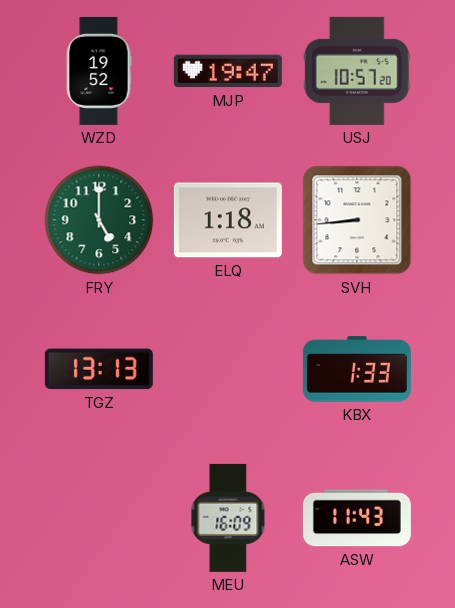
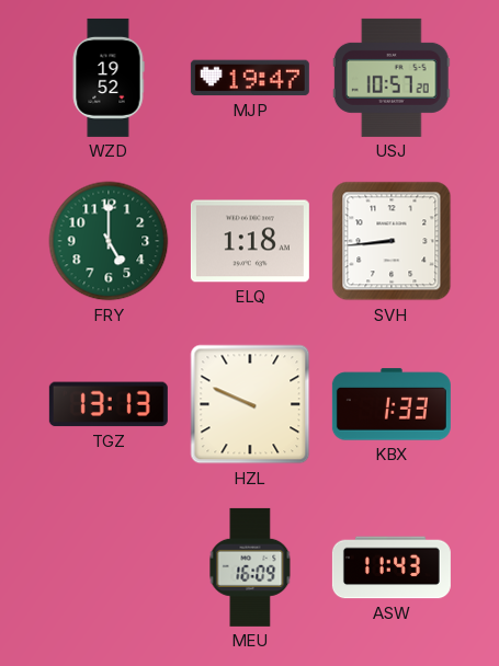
HZL: none -> 9:49 (250, 404)
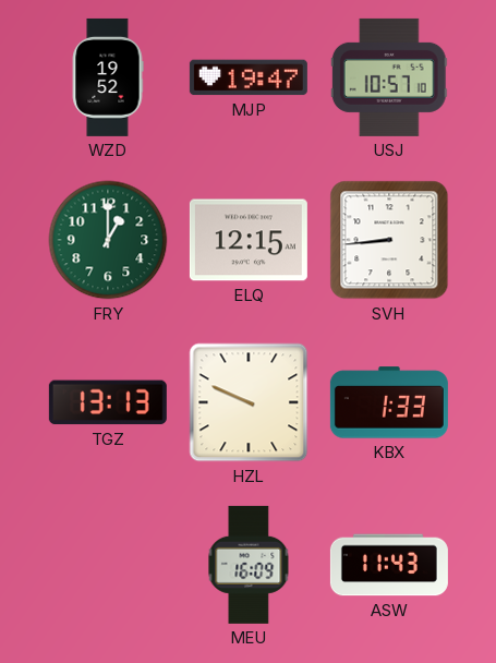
USJ: 10:57:20 -> 10:57:10 (389, 77)
FRY: 5:00 -> 1:00 (108, 240)
ELQ: 1:18 -> 12:15 (249, 240)
